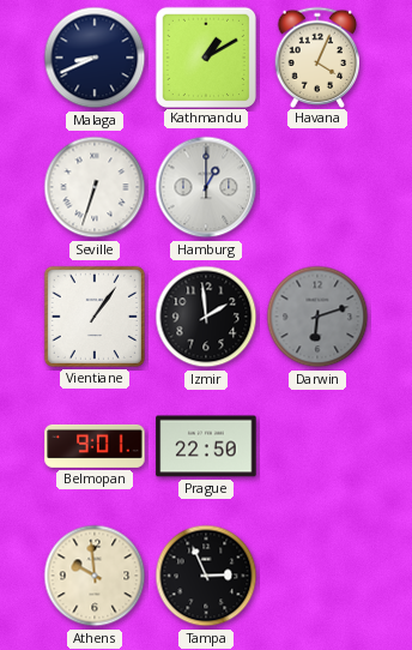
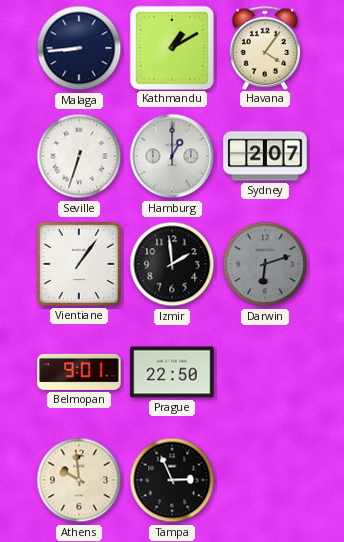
Malaga: 8:41 -> 8:44 (79, 48)
Havana: 4:04 -> 4:06 (265, 47)
Sydney: none -> 2:07 (265, 156)
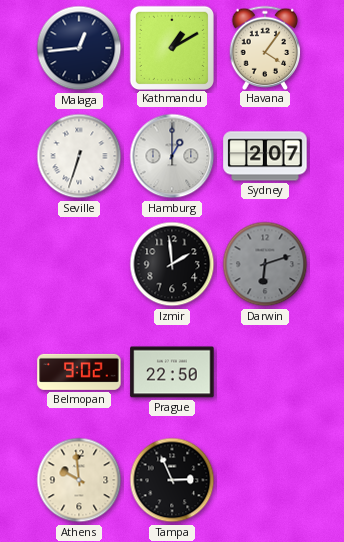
Malaga: 8:44 -> 12:44 (79, 48)
Vientiane: 1:06 -> none (79, 264)
Belmopan: 9:01 -> 9:02 (79, 372)
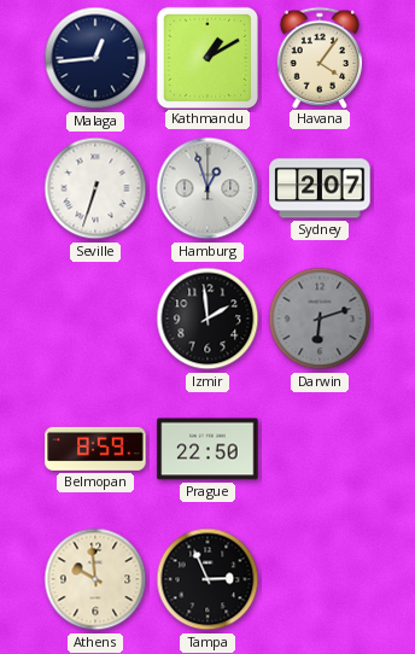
Hamburg: 1:00 -> 12:57 (207, 188)
Belmopan: 9:02 -> 8:59 (95, 449)
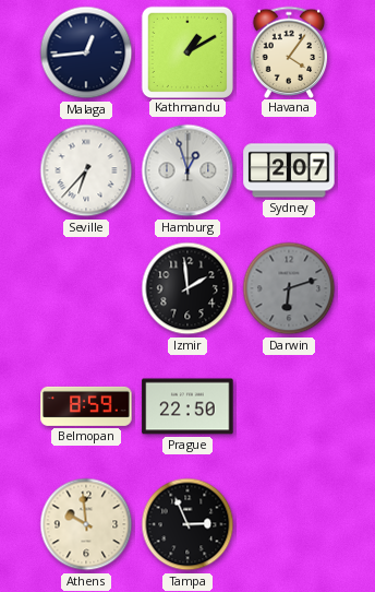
Seville: 6:33 -> 6:37 (86, 170)
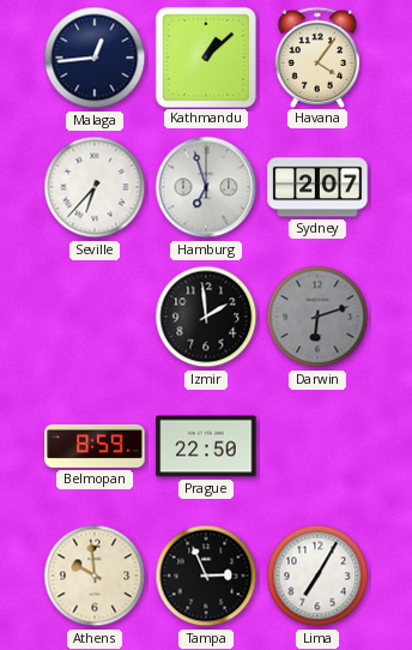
Kathmandu: 1:10 -> 1:08 (205, 56)
Hamburg: 12:57 -> 6:57 (206, 187)
Lima: none -> 7:05 (317, 576)
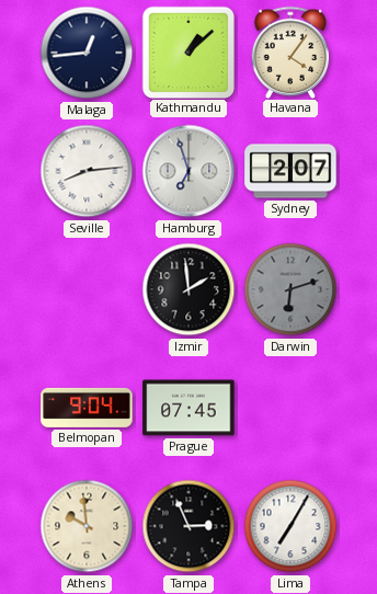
Seville: 6:37 -> 8:14 (87, 171)
Belmopan: 8:59 -> 9:04 (87, 408)
Prague: 22:50 -> 07:45 (188, 408)
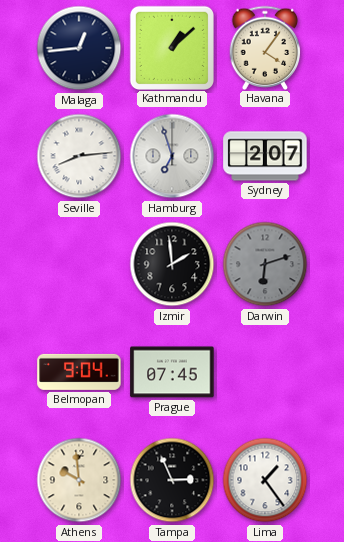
Lima: 7:05 -> 1:24 (265, 480)
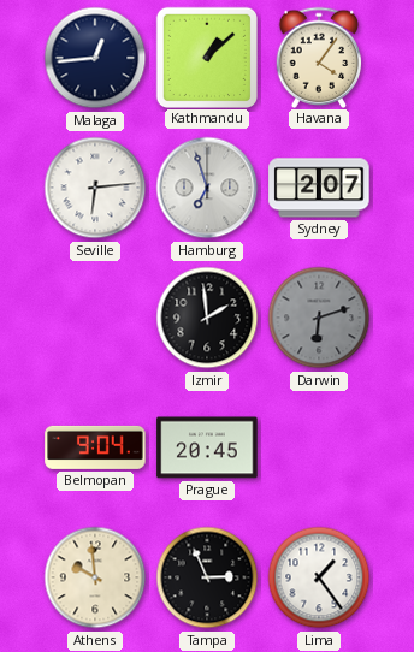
Seville: 8:14 -> 6:14 (95, 188)
Prague: 07:45 -> 20:45 (207, 447)
